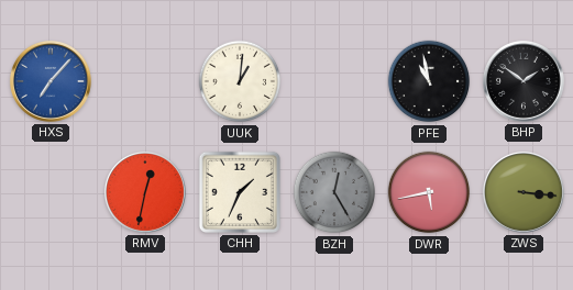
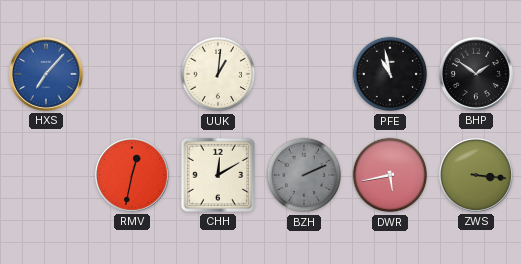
CHH: 1:34 -> 12:10 (218, 175)
BZH: 12:25 -> 2:11 (304, 175)
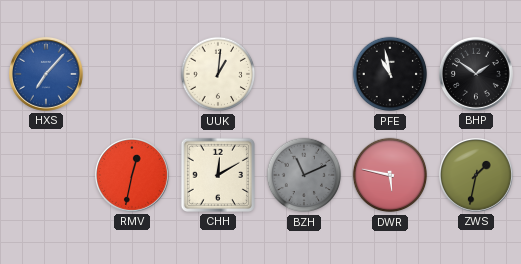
BZH: 2:11 -> 11:11 (304, 175)
DWR: 5:43 -> 5:47 (390, 175)
ZWS: 3:16 -> 1:32 (476, 175)
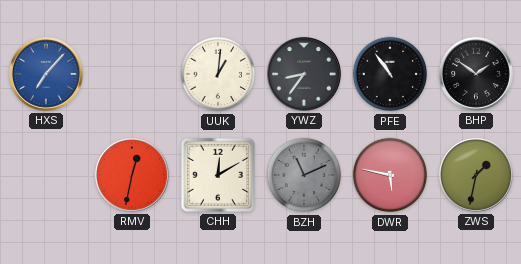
YWZ: none -> 8:36 (304, 74)
PFE: 10:58 -> 10:54 (390, 74)
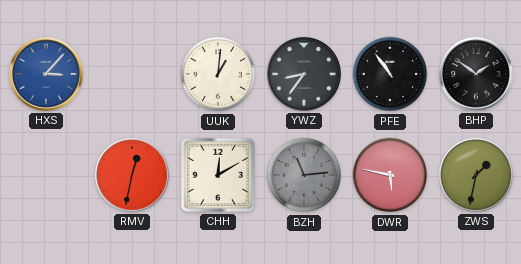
HXS: 7:07 -> 3:07 (46, 74)
BZH: 11:11 -> 11:14 (304, 175)
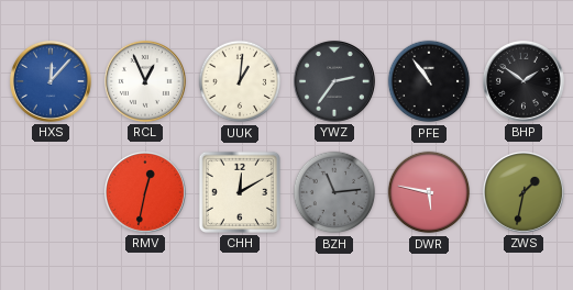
HXS: 3:07 -> 12:07 (51, 81)
RCL: none -> 12:56 (145, 81)
YWZ: 8:36 -> 2:36 (334, 81)
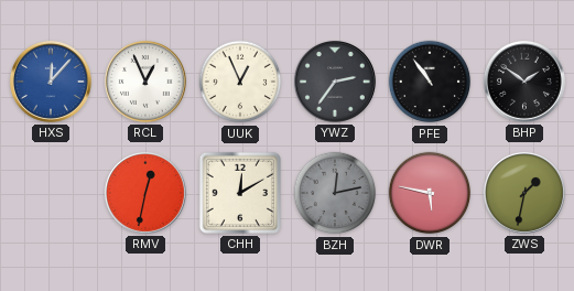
UUK: 1:01 -> 12:56 (240, 82)
BZH: 11:14 -> 12:13 (335, 193)
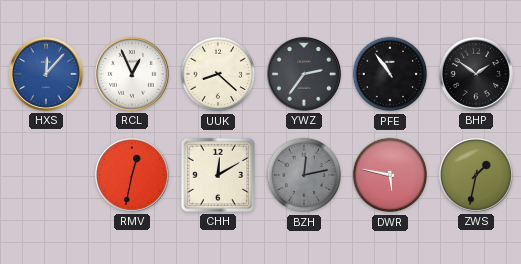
UUK: 12:56 -> 8:22 (218, 74)
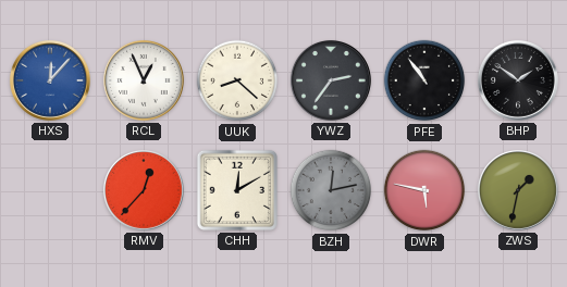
RMV: 12:32 -> 12:37 (144, 190)
